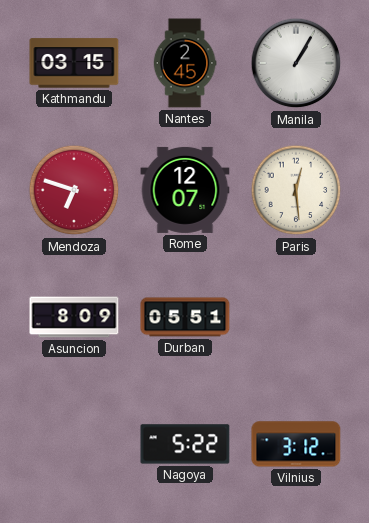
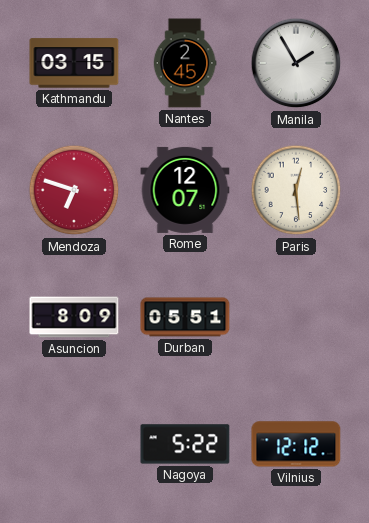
Manila: 1:05 -> 1:55 (296, 63)
Vilnius: 3:12 -> 12:12 (296, 444)
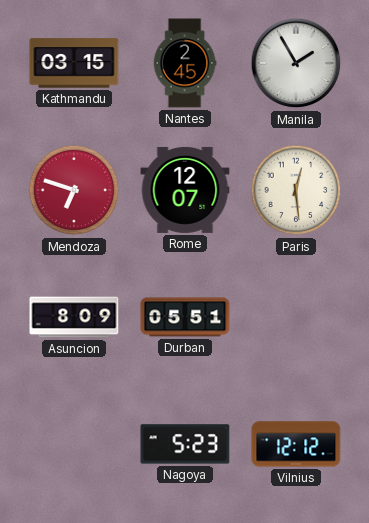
Nagoya: 5:22 -> 5:23 (185, 444)
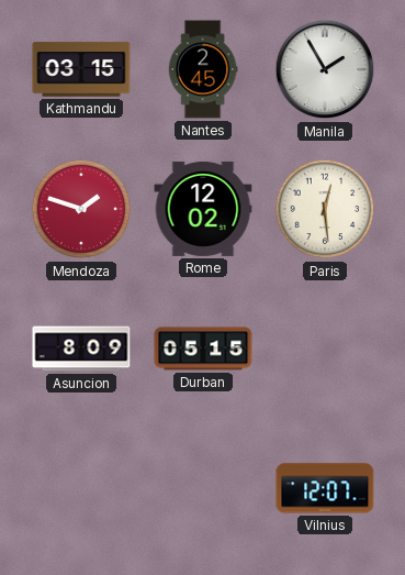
Mendoza: 6:48 -> 1:48 (81, 209)
Rome: 12:07 -> 12:02 (203, 209)
Durban: 05:51 -> 05:15 (203, 349)
Nagoya: 5:23 -> none (185, 444)
Vilnius: 12:12 -> 12:07 (325, 488)
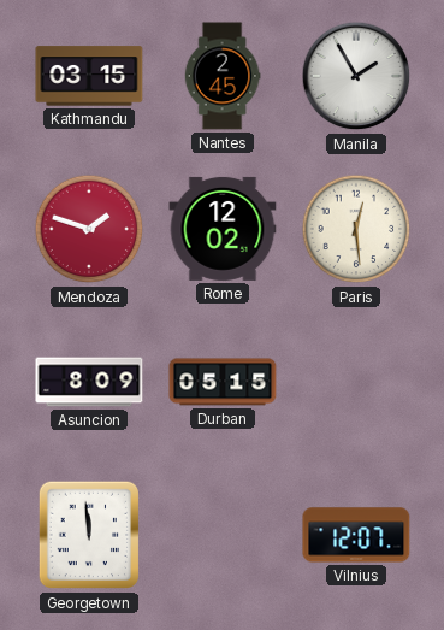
Georgetown: none -> 11:59 (88, 535)
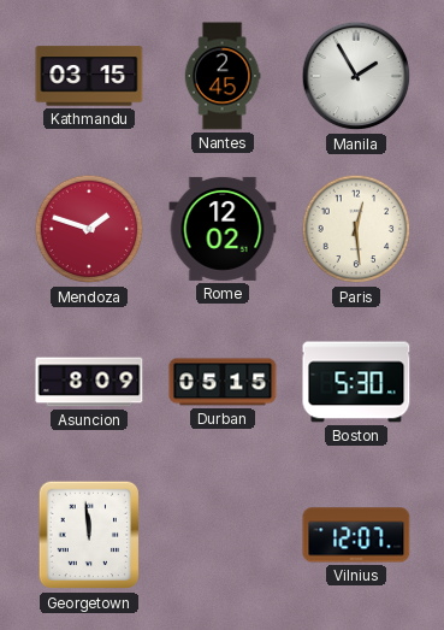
Boston: none -> 5:30 (356, 382)
